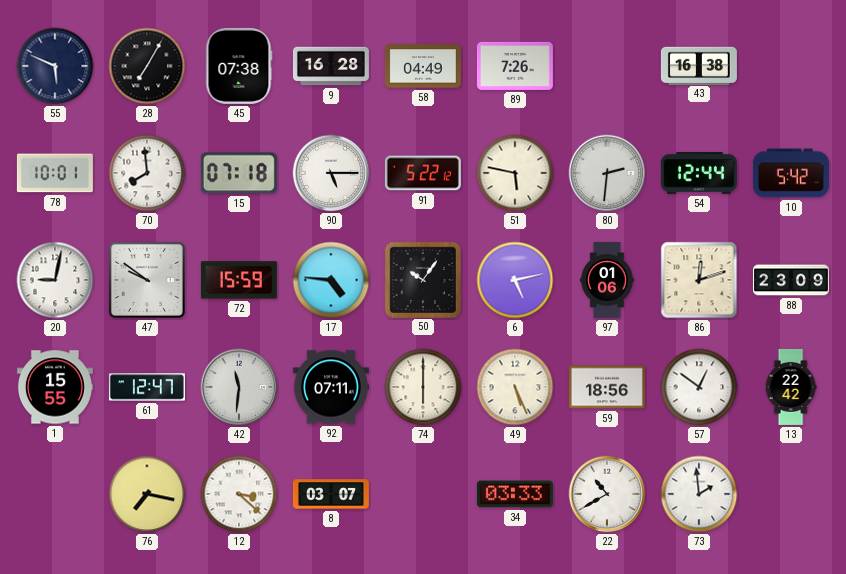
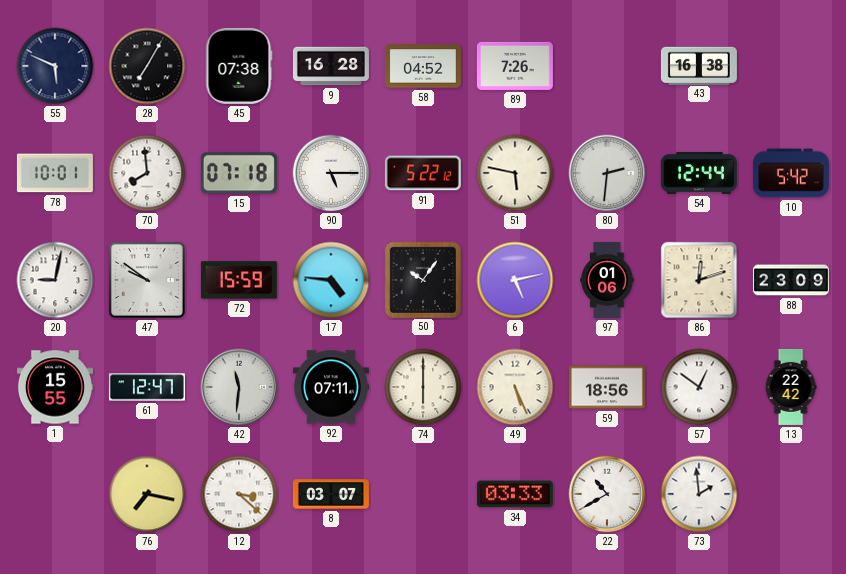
58: 04:49 -> 04:52 (423, 66)
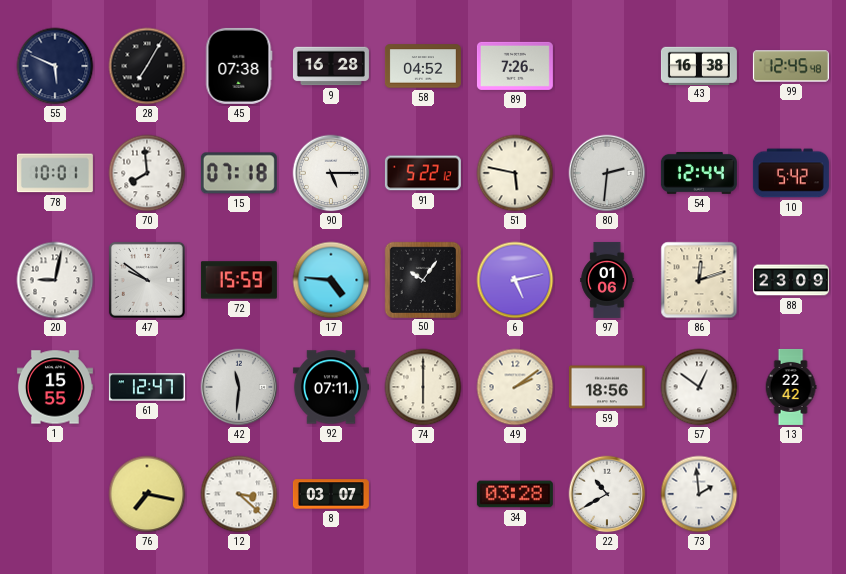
99: none -> 12:45 (791, 66)
49: 5:26 -> 2:09 (515, 387)
34: 03:33 -> 03:28 (515, 494)
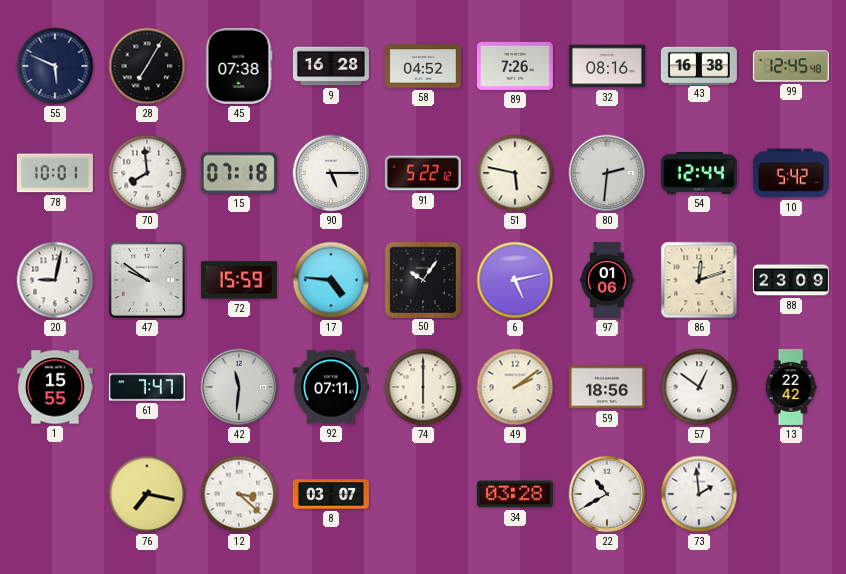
32: none -> 08:16 (607, 66)
61: 12:47 -> 7:47 (147, 387)
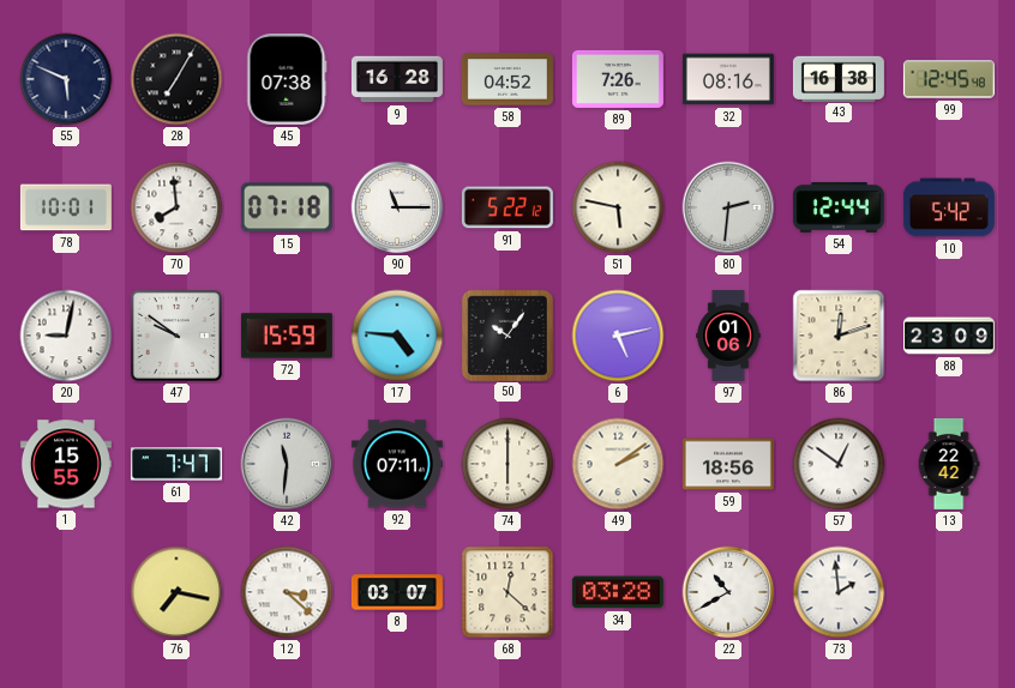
90: 5:15 -> 11:15 (397, 207)
68: none -> 12:22 (507, 592)
